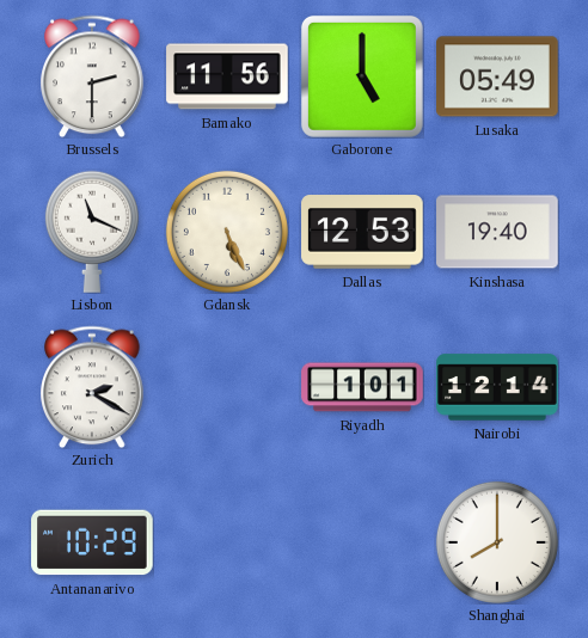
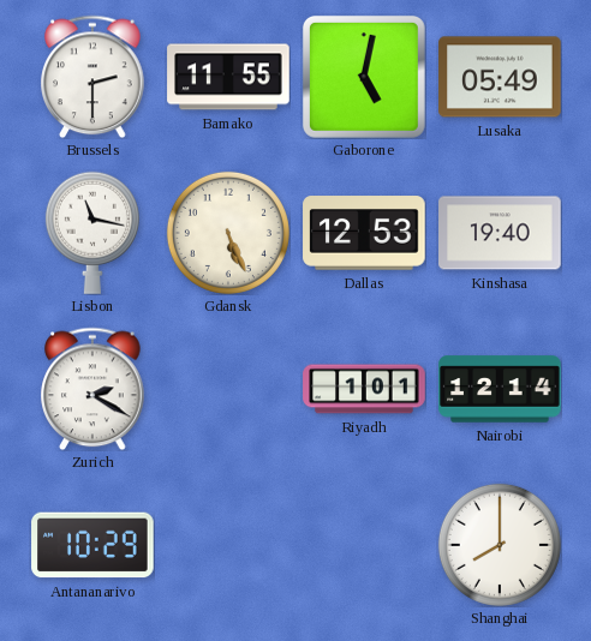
Bamako: 11:56 -> 11:55 (228, 77)
Gaborone: 5:00 -> 5:02 (364, 77)
Lisbon: 11:19 -> 11:17 (92, 233)
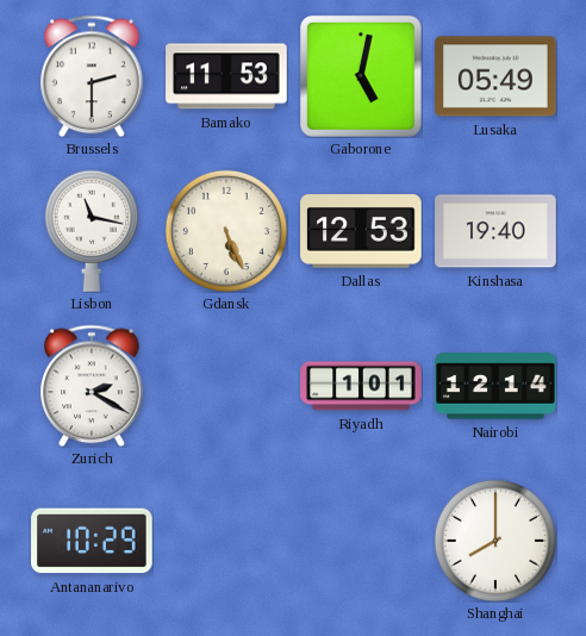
Bamako: 11:55 -> 11:53 (226, 76)
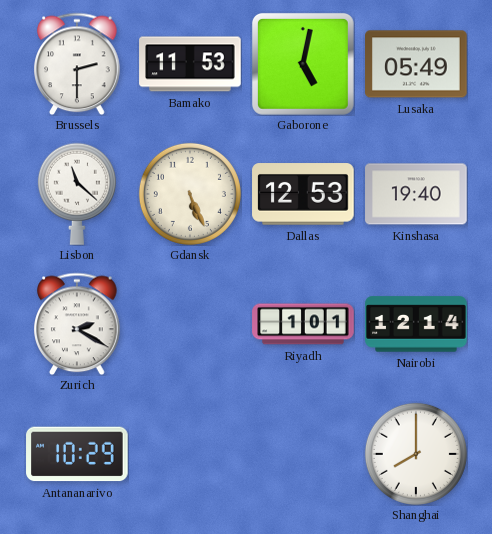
Lisbon: 11:17 -> 11:22 (77, 194)
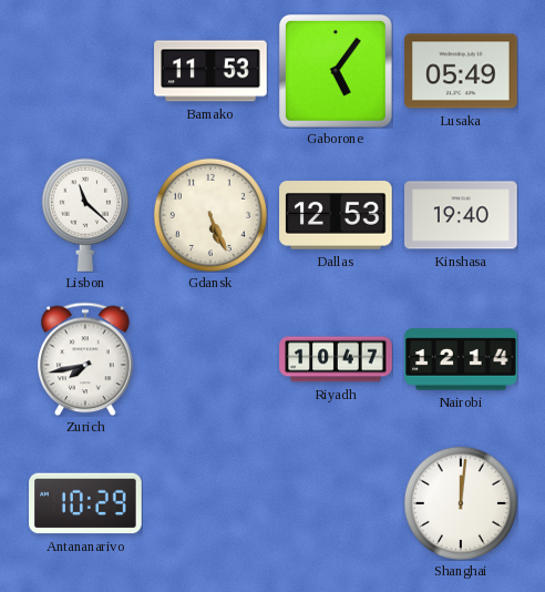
Brussels: 2:30 -> none (77, 64)
Gaborone: 5:02 -> 5:06 (336, 71)
Zurich: 2:20 -> 7:43 (85, 359)
Riyadh: 1:01 -> 10:47 (336, 359)
Shanghai: 8:00 -> 12:01 (461, 503)
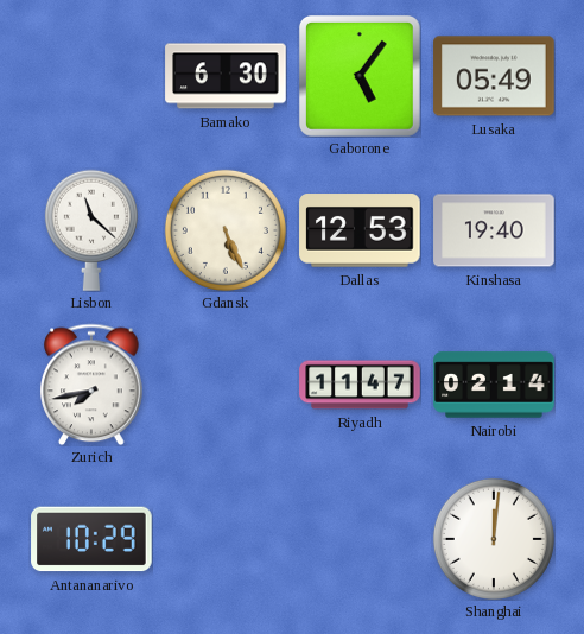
Bamako: 11:53 -> 6:30 (226, 76)
Riyadh: 10:47 -> 11:47 (360, 385)
Nairobi: 12:14 -> 02:14 (494, 385)
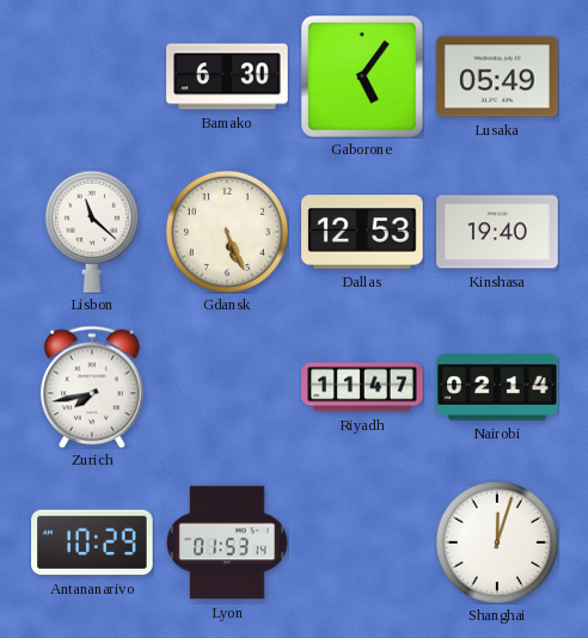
Lyon: none -> 01:53 (227, 542)
Shanghai: 12:01 -> 12:03 (497, 542)
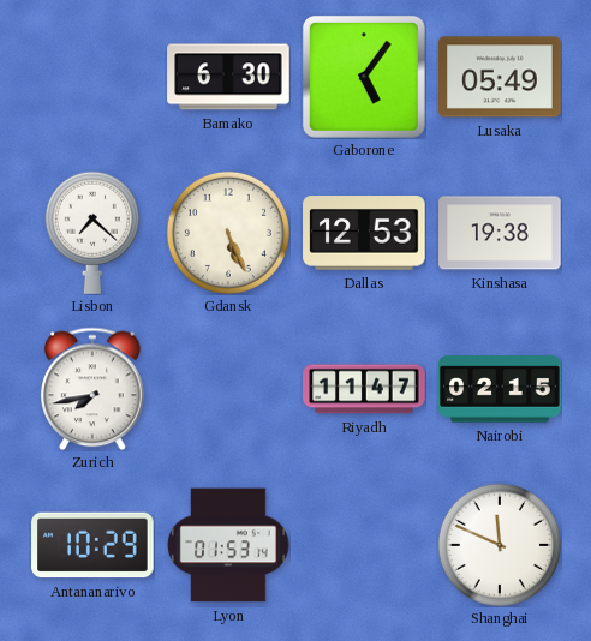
Lisbon: 11:22 -> 7:22 (92, 233)
Kinshasa: 19:40 -> 19:38 (500, 233)
Nairobi: 02:14 -> 02:15 (500, 389)
Shanghai: 12:03 -> 11:49 (500, 545)
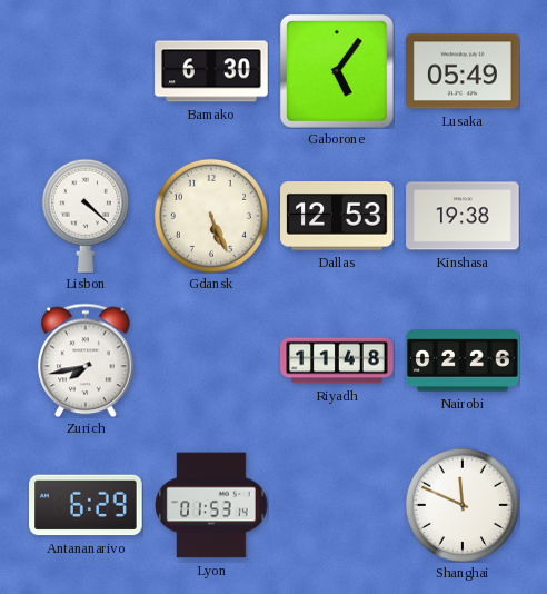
Lisbon: 7:22 -> 4:22 (86, 216)
Riyadh: 11:47 -> 11:48 (337, 360)
Nairobi: 02:15 -> 02:26 (463, 360)
Antananarivo: 10:29 -> 6:29 (86, 505)
